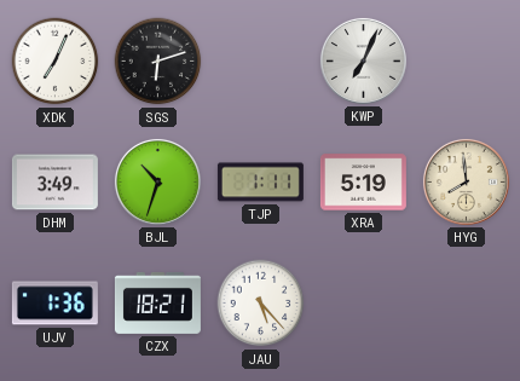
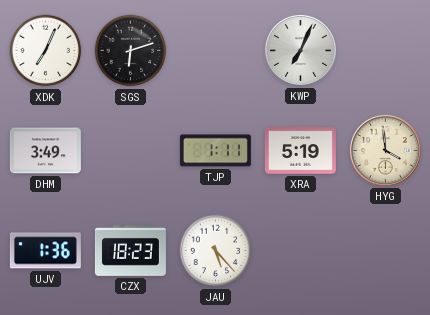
BJL: 10:33 -> none (157, 181)
HYG: 7:59 -> 3:59 (385, 150)
CZX: 18:21 -> 18:23 (130, 250)
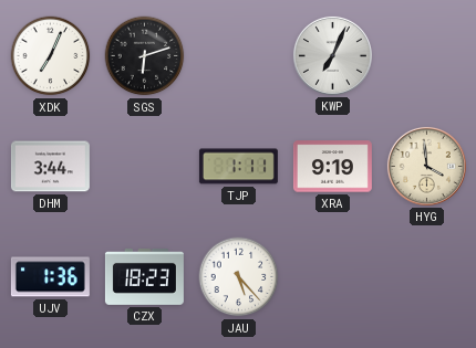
DHM: 3:49 -> 3:44 (50, 167)
XRA: 5:19 -> 9:19 (332, 167)
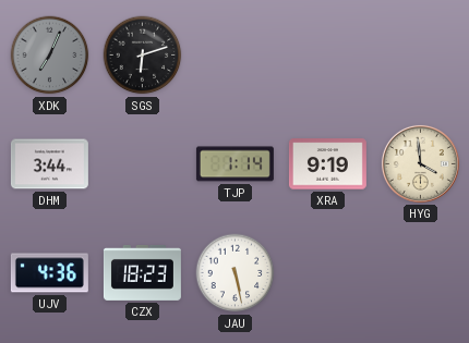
XDK dial: white -> grey (50, 56)
KWP: 7:04 -> none (332, 55)
TJP: 1:11 -> 1:14 (234, 164)
UJV: 1:36 -> 4:36 (49, 273)
JAU: 5:23 -> 5:28 (236, 273)
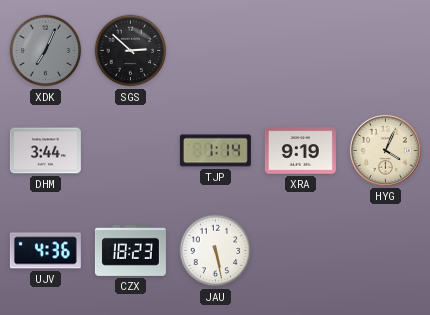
SGS: 6:12 -> 2:52 (131, 51)
HYG: 3:59 -> 4:04 (385, 150)
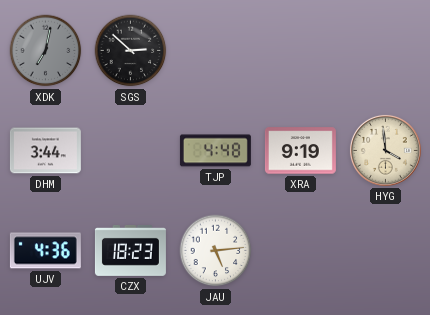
XDK: 7:04 -> 7:02 (46, 51)
TJP: 1:14 -> 4:48 (215, 151)
HYG: 4:04 -> 3:59 (385, 150)
JAU: 5:28 -> 5:14 (216, 251)
